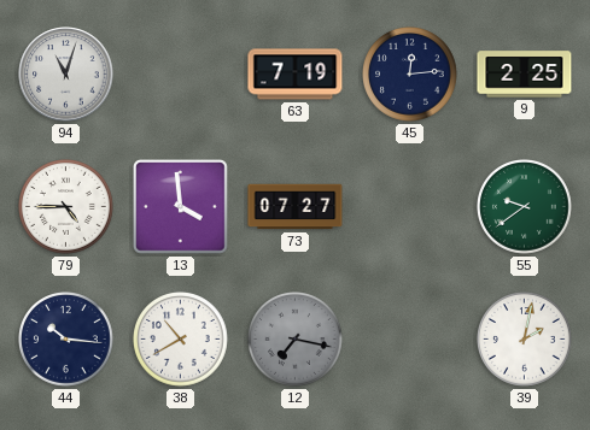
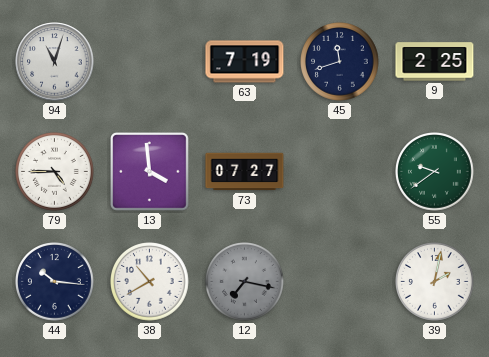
45: 12:14 -> 11:42 (340, 62)
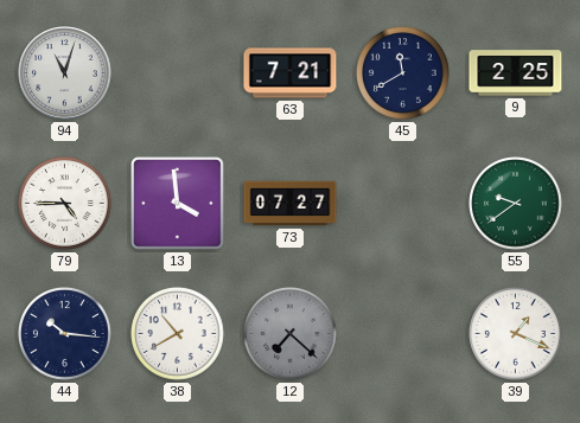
63: 7:19 -> 7:21 (291, 73)
45: 11:42 -> 11:40 (403, 73)
12: 7:17 -> 7:22 (291, 334)
39: 2:02 -> 1:19 (516, 334)
